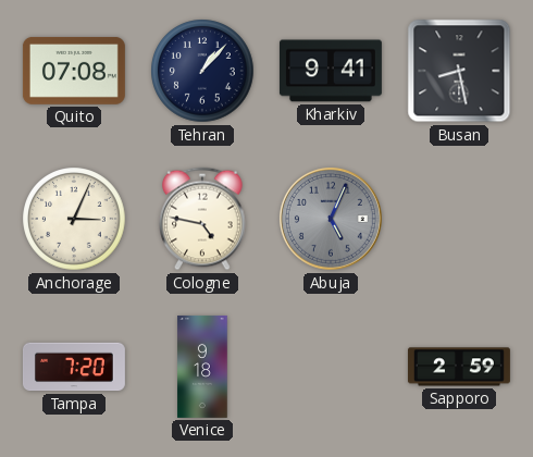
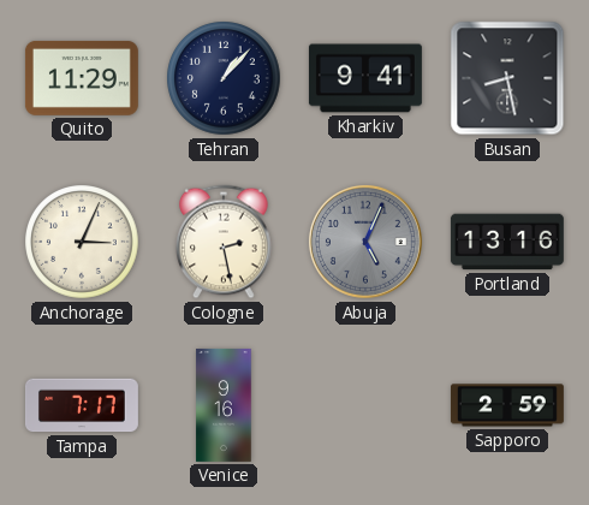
Quito: 07:08 -> 11:29 (82, 78)
Cologne: 4:47 -> 2:28 (224, 242)
Portland: none -> 13:16 (507, 242)
Tampa: 7:20 -> 7:17 (82, 405)
Venice: 9:18 -> 9:16 (224, 405)
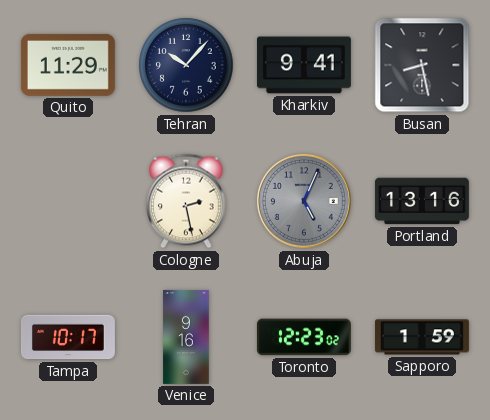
Tehran: 1:07 -> 10:07 (186, 65)
Anchorage: 3:04 -> none (82, 242)
Tampa: 7:17 -> 10:17 (68, 337)
Toronto: none -> 12:23 (304, 337)
Sapporo: 2:59 -> 1:59 (422, 337)
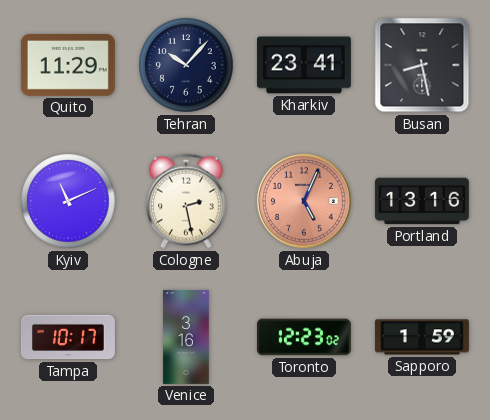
Kharkiv: 9:41 -> 23:41 (304, 65)
Kyiv: none -> 11:11 (68, 201)
Abuja dial: grey -> salmon (304, 201)
Venice: 9:16 -> 3:16 (186, 337)
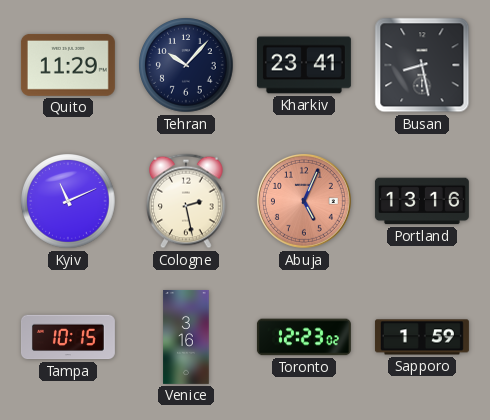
Tampa: 10:17 -> 10:15 (68, 337)
